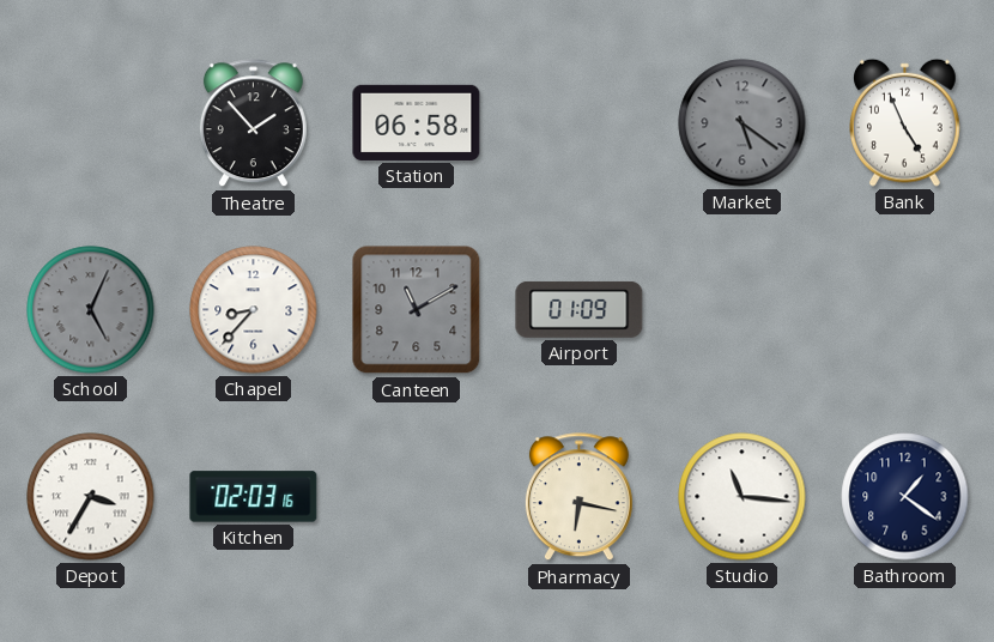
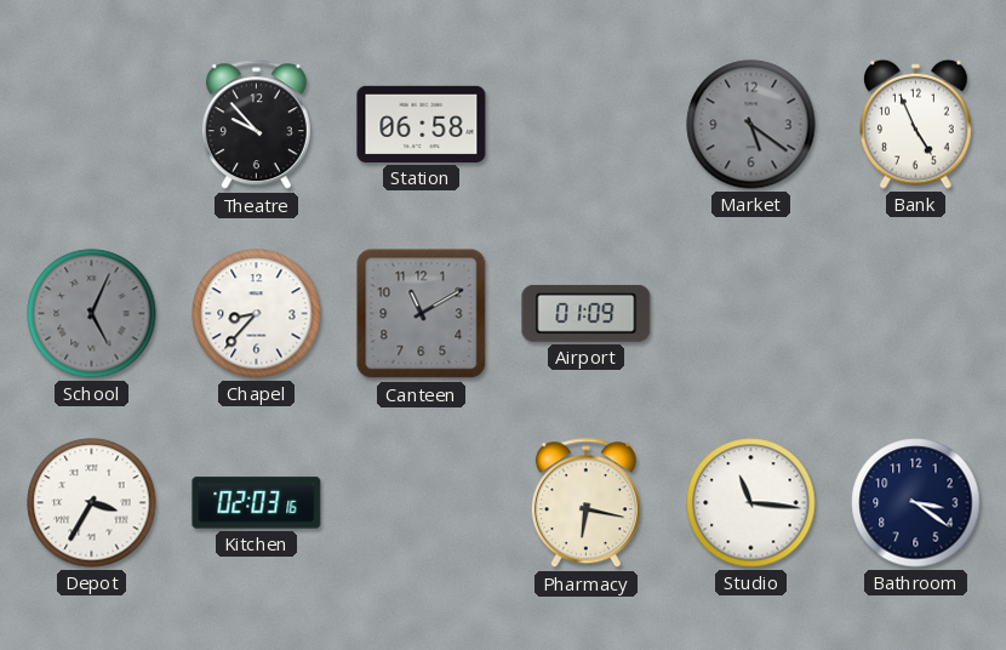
Theatre: 1:53 -> 9:53 (256, 125)
Bathroom: 1:21 -> 3:21 (916, 503)
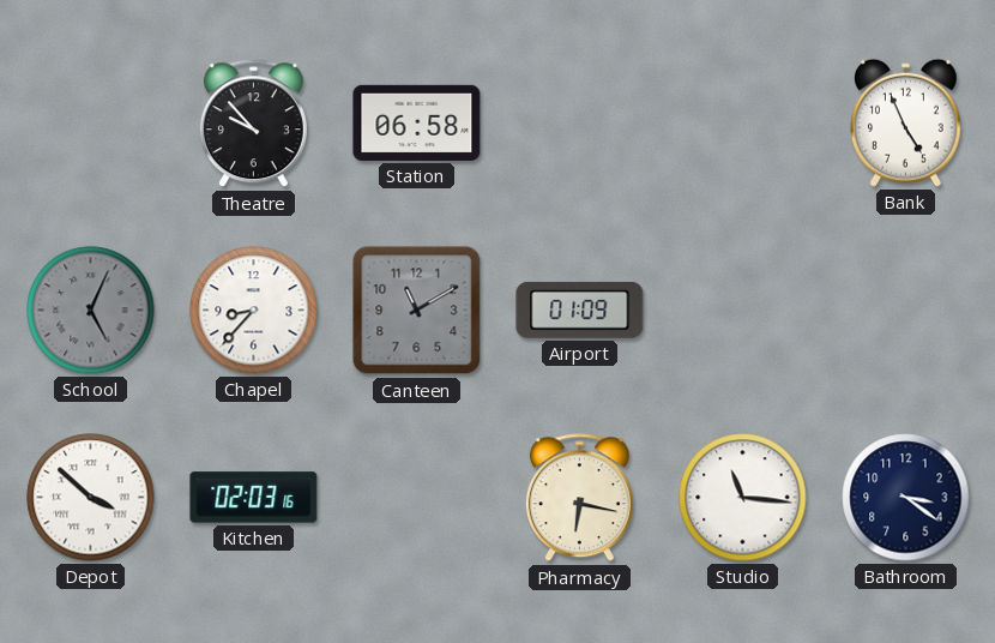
Market: 5:21 -> none (751, 125)
Depot: 3:35 -> 3:52 (91, 498)
